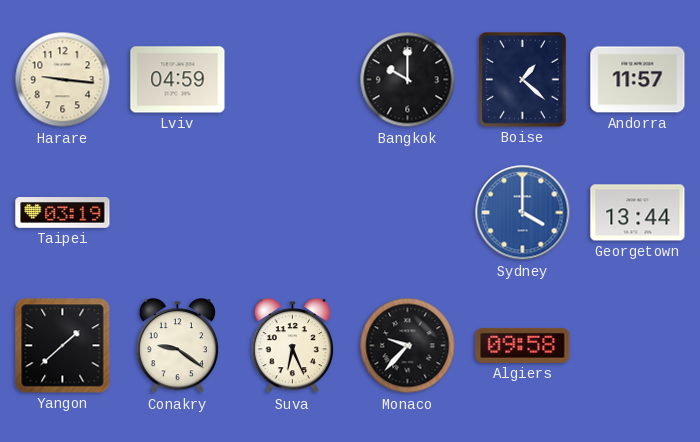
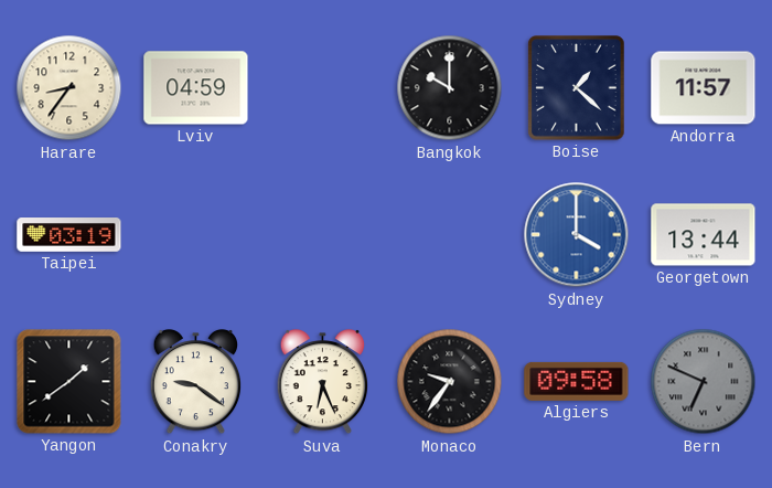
Harare: 9:16 -> 8:36 (69, 88)
Yangon: 1:38 -> 1:39 (69, 382)
Monaco: 9:37 -> 9:36 (450, 382)
Bern: none -> 6:49 (704, 382)
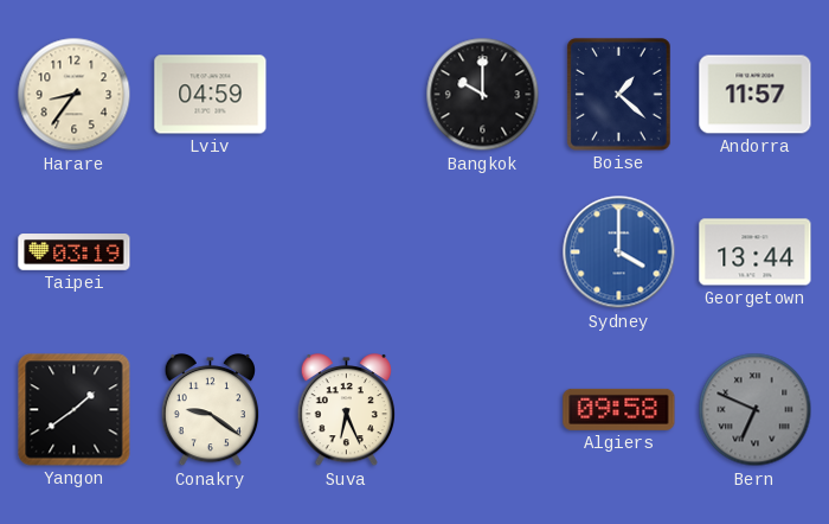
Monaco: 9:36 -> none (450, 382)
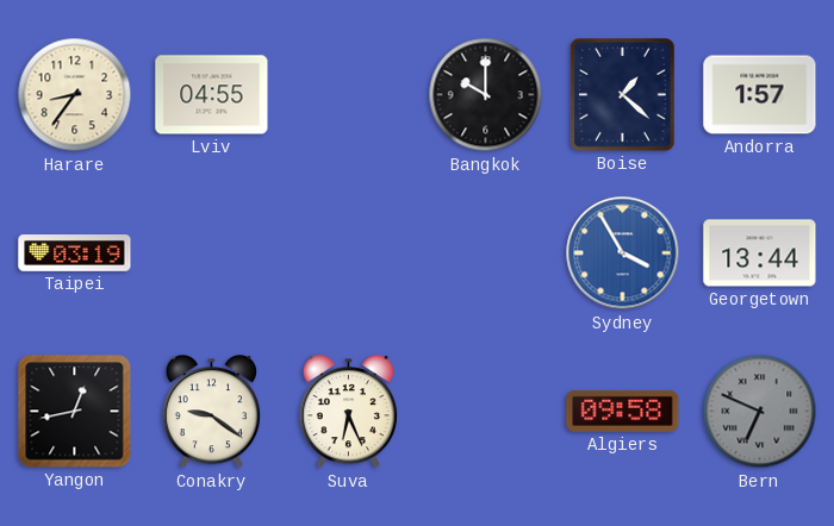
Lviv: 04:59 -> 04:55 (212, 95)
Andorra: 11:57 -> 1:57 (760, 95)
Sydney: 4:00 -> 3:55 (623, 253)
Yangon: 1:39 -> 12:43 (75, 412)
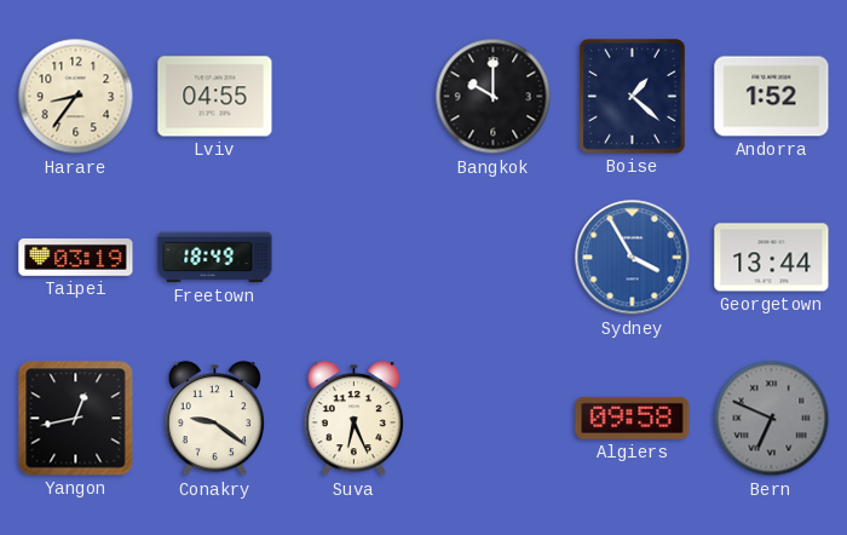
Andorra: 1:57 -> 1:52 (772, 97)
Freetown: none -> 18:49 (215, 258)
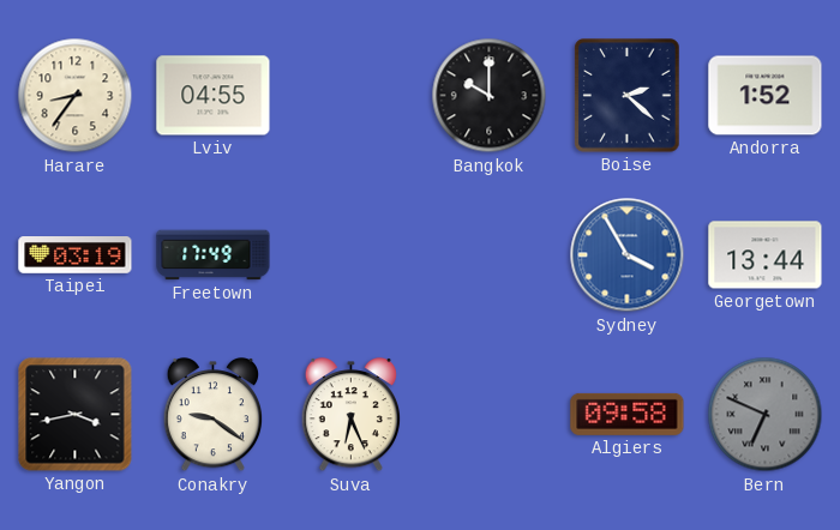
Boise: 1:22 -> 2:22 (628, 96)
Freetown: 18:49 -> 17:49 (214, 255)
Yangon: 12:43 -> 3:43 (76, 415)
